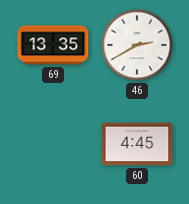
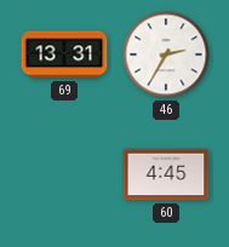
69: 13:35 -> 13:31 (64, 54)
46: 2:40 -> 2:35 (166, 54)
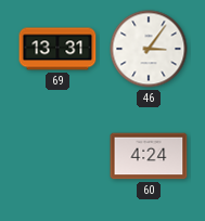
46: 2:35 -> 3:06 (149, 49)
60: 4:45 -> 4:24 (149, 156)
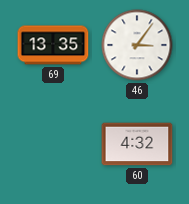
69: 13:31 -> 13:35 (53, 45)
60: 4:24 -> 4:32 (137, 144)
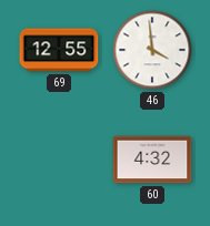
69: 13:35 -> 12:55 (59, 50)
46: 3:06 -> 3:59 (152, 50)
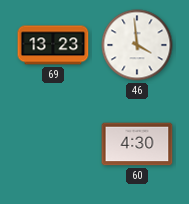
69: 12:55 -> 13:23 (53, 45)
60: 4:32 -> 4:30 (137, 144)
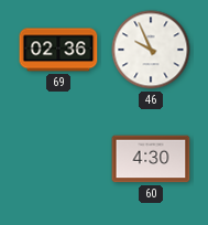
69: 13:23 -> 02:36 (58, 50)
46: 3:59 -> 9:56 (151, 50)
